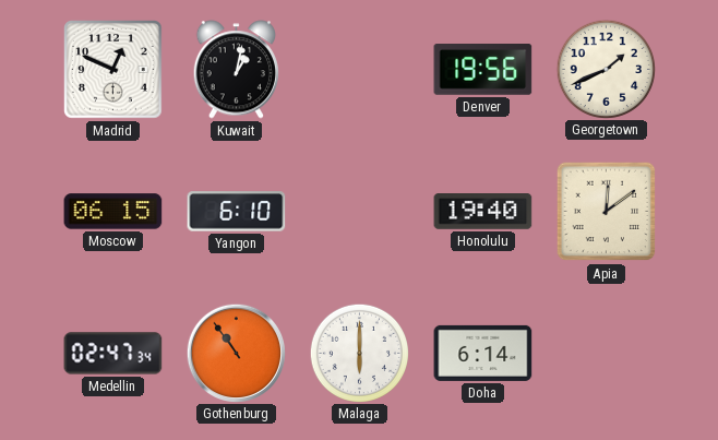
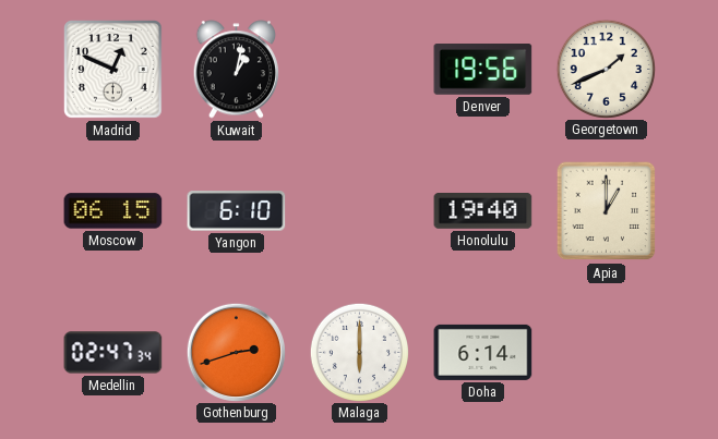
Apia: 12:09 -> 1:00 (607, 211)
Gothenburg: 10:54 -> 2:42 (236, 352)
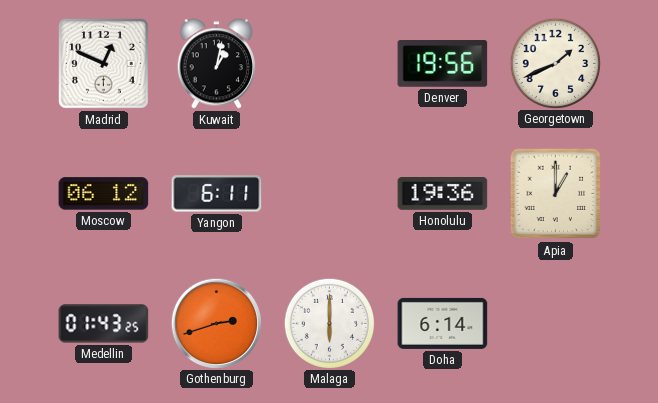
Moscow: 06:15 -> 06:12 (104, 194)
Yangon: 6:10 -> 6:11 (217, 194)
Honolulu: 19:40 -> 19:36 (443, 194)
Medellin: 02:47 -> 01:43 (104, 324)
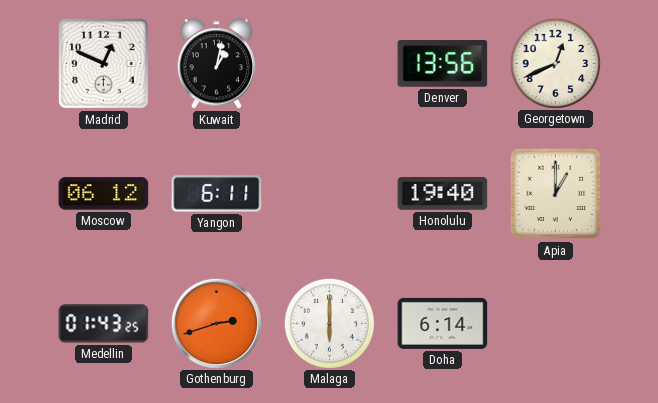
Denver: 19:56 -> 13:56 (443, 64)
Georgetown: 1:41 -> 12:41 (555, 63)
Honolulu: 19:36 -> 19:40 (443, 194)
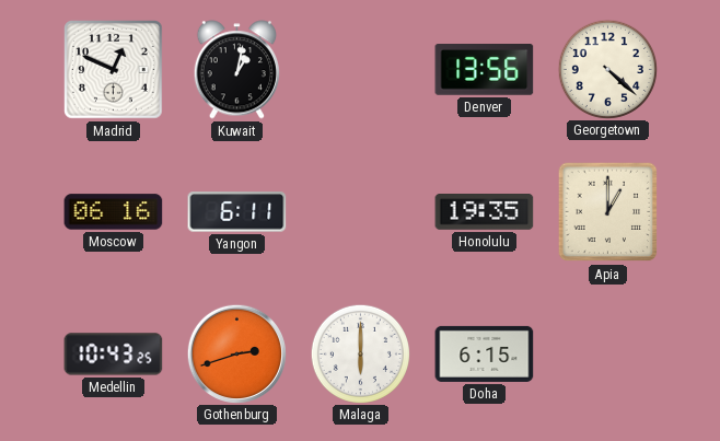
Georgetown: 12:41 -> 4:22 (607, 69)
Moscow: 06:12 -> 06:16 (114, 212)
Honolulu: 19:40 -> 19:35 (485, 212)
Medellin: 01:43 -> 10:43 (114, 355)
Doha: 6:14 -> 6:15 (485, 353)
